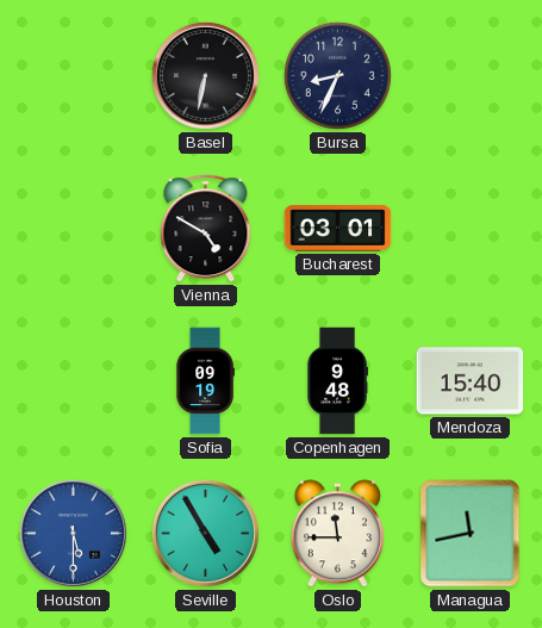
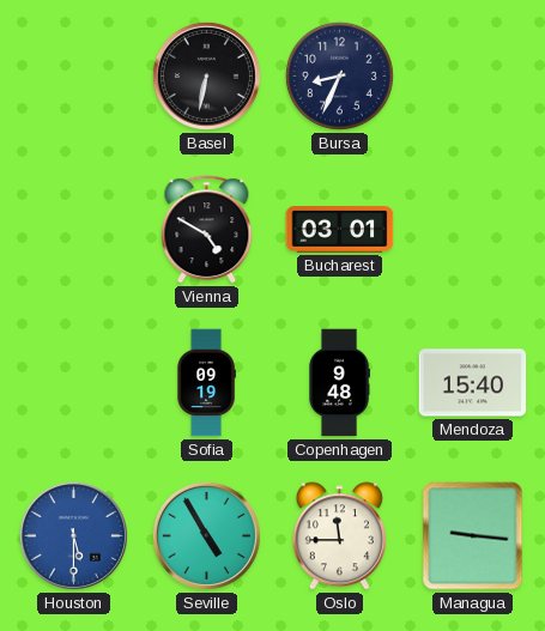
Managua: 11:43 -> 9:16 (473, 536)
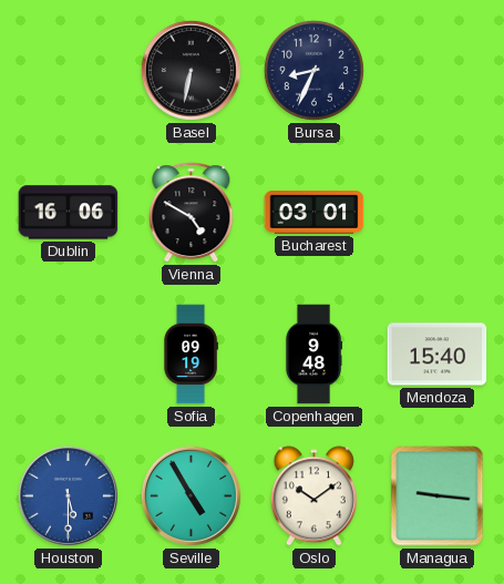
Dublin: none -> 16:06 (69, 213)
Oslo: 11:45 -> 10:09 (313, 496)
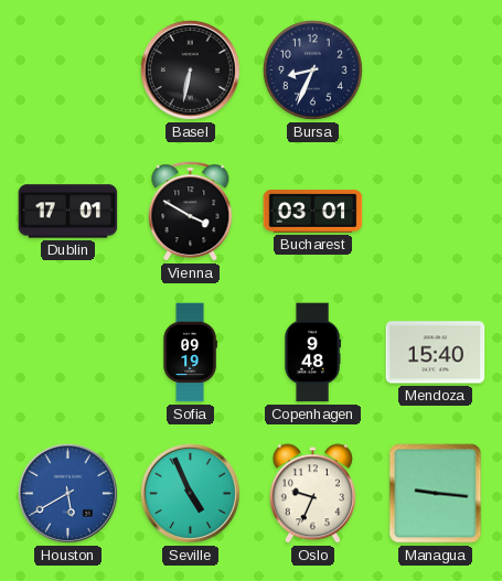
Dublin: 16:06 -> 17:01 (68, 212)
Vienna: 4:50 -> 3:50 (191, 212)
Houston: 5:30 -> 5:40 (67, 493)
Seville: 4:55 -> 4:56 (190, 493)
Oslo: 10:09 -> 9:34 (312, 494)
